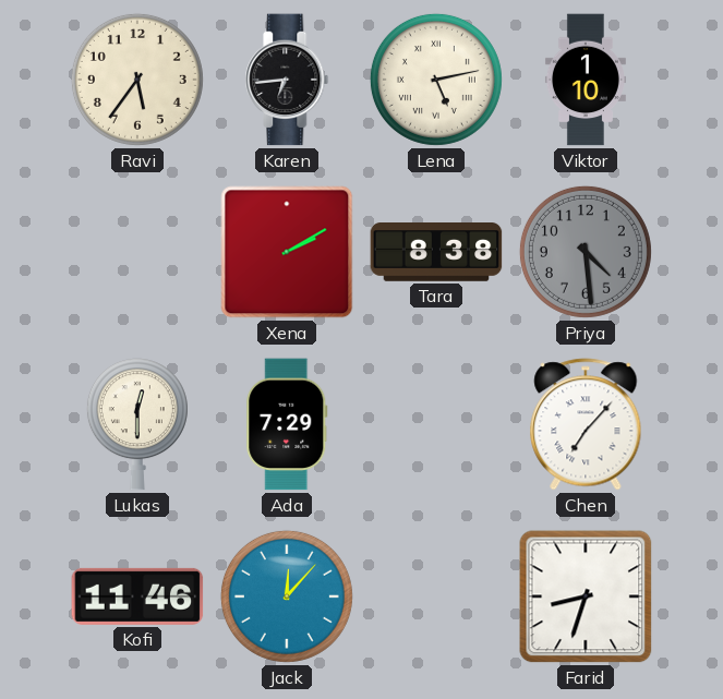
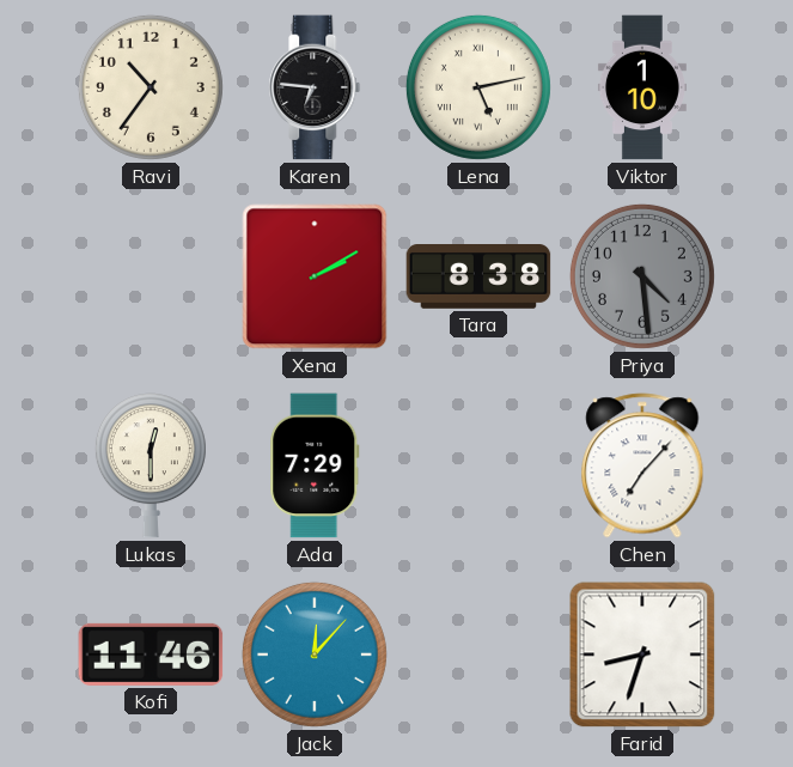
Ravi: 5:36 -> 10:36 (151, 87)
Karen: 6:44 -> 6:46 (315, 87)
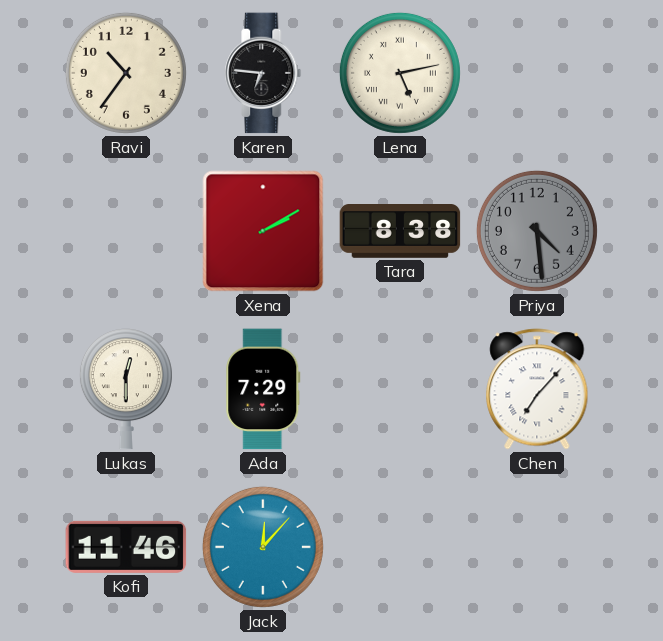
Viktor: 1:10 -> none (642, 87)
Farid: 8:33 -> none (642, 655)
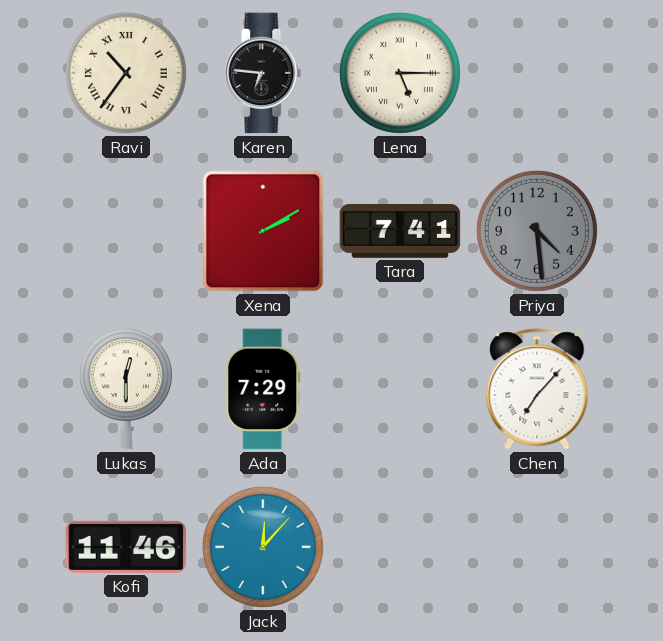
Ravi numerals: Arabic -> Roman (126, 73)
Lena: 5:13 -> 5:15 (400, 73)
Tara: 8:38 -> 7:41 (400, 231)
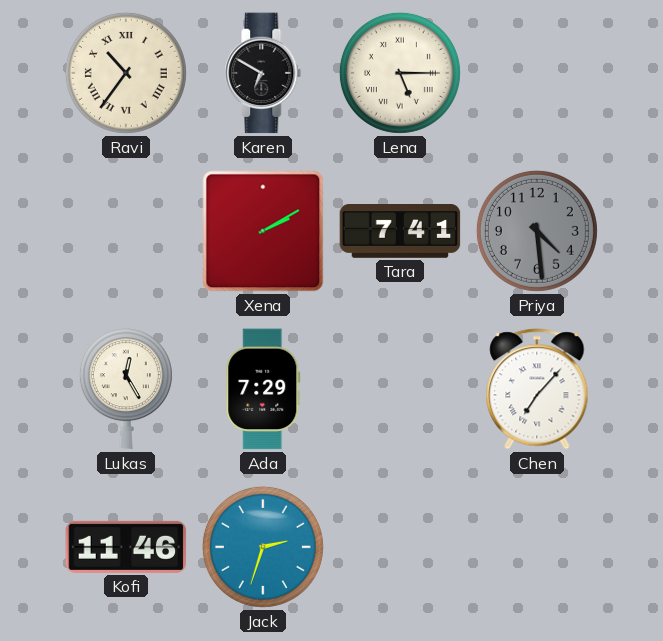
Karen: 6:46 -> 6:50 (263, 73)
Lukas: 12:30 -> 12:25 (126, 389)
Jack: 12:07 -> 2:33 (263, 547)
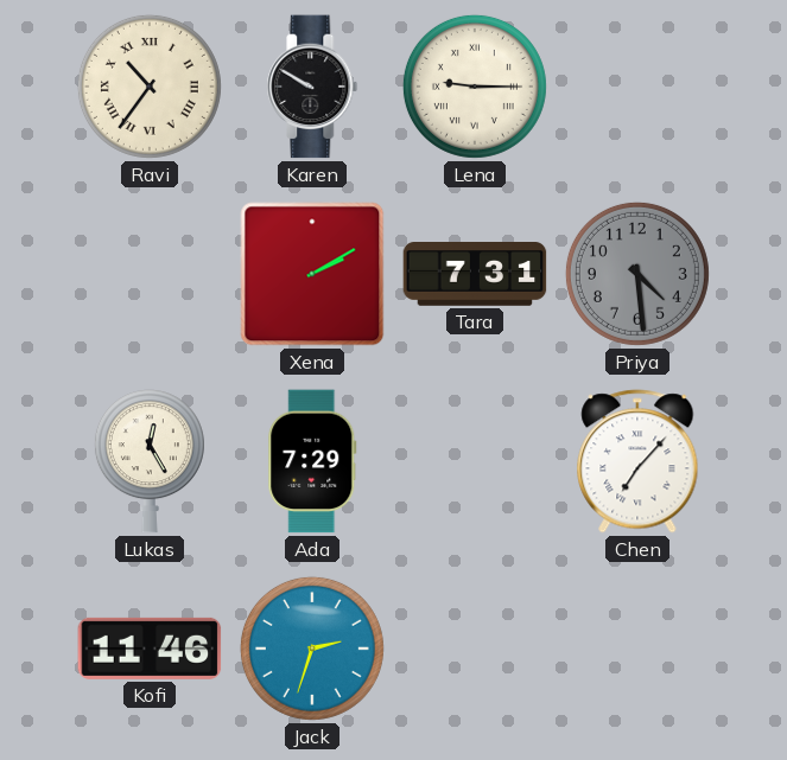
Karen: 6:50 -> 9:50 (312, 87)
Lena: 5:15 -> 9:15 (475, 87)
Tara: 7:41 -> 7:31 (475, 274)
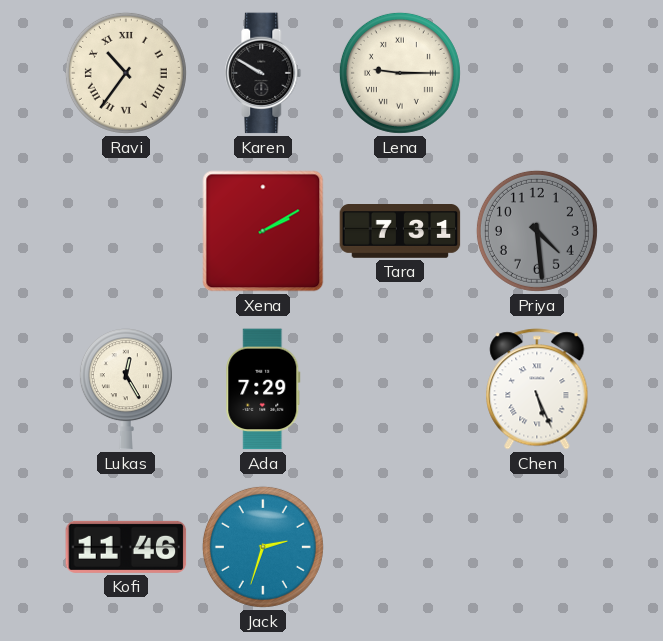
Chen: 7:07 -> 5:26 (537, 389)
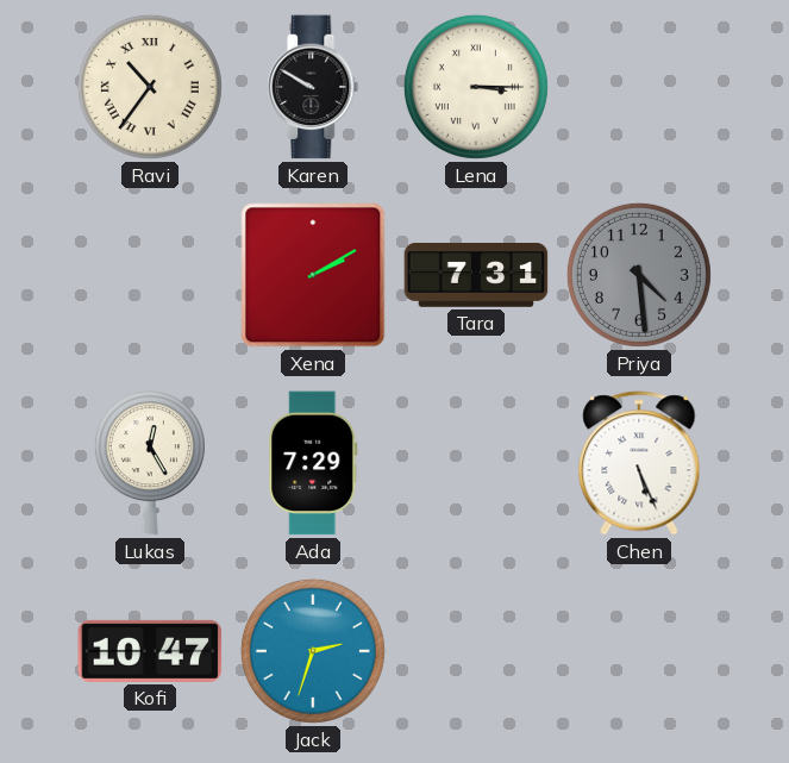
Lena: 9:15 -> 3:15 (476, 87)
Kofi: 11:46 -> 10:47 (150, 651)
